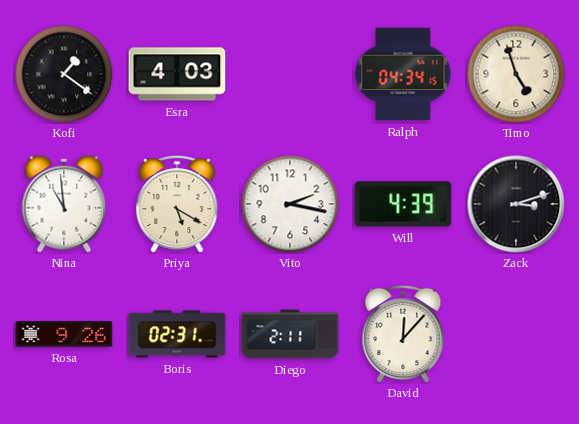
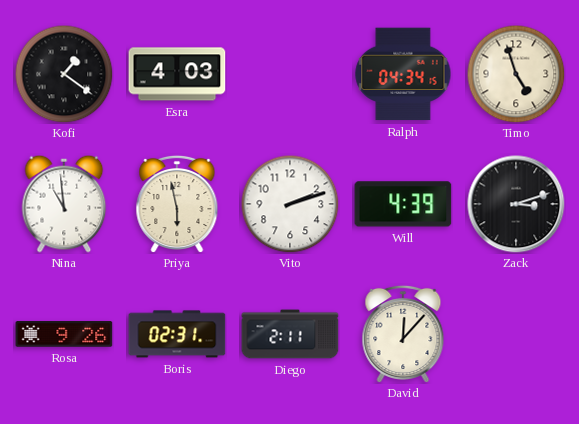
Priya: 5:20 -> 5:58 (177, 203)
Vito: 2:17 -> 2:12 (290, 204)
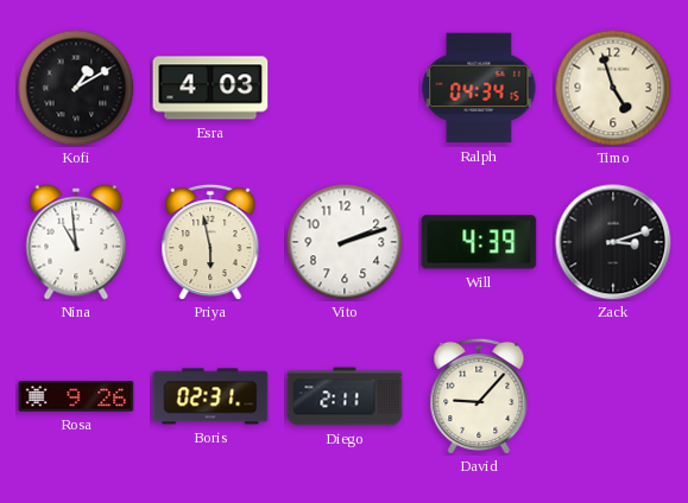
Kofi: 1:21 -> 1:10 (76, 88)
David: 12:07 -> 9:07 (479, 395)
